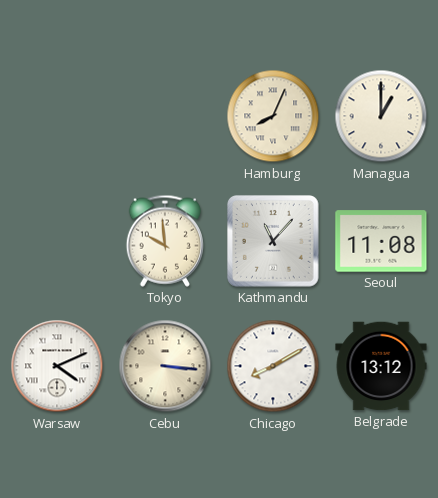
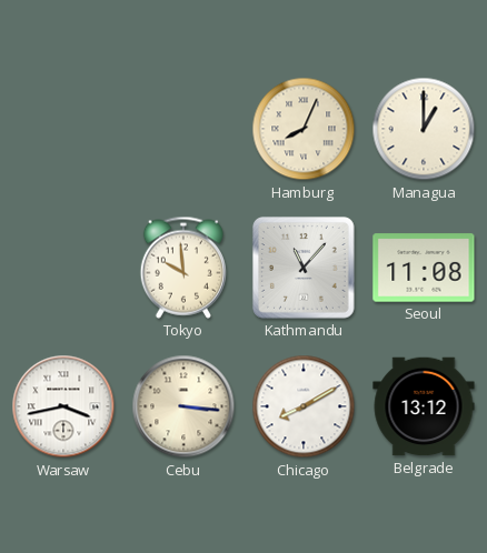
Warsaw: 4:11 -> 3:43 (63, 406)
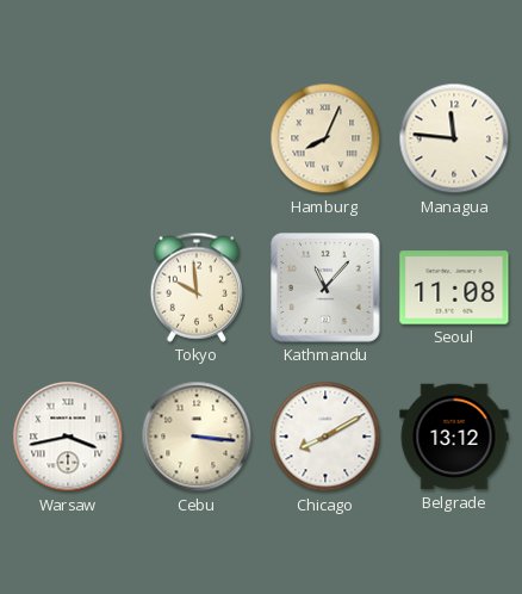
Managua: 1:00 -> 11:46 (454, 138)
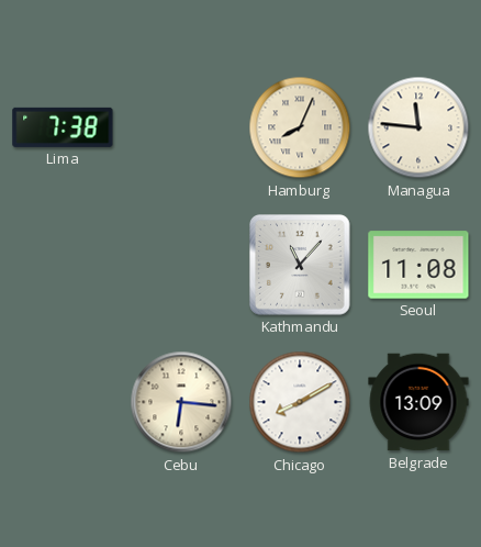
Lima: none -> 7:38 (63, 127)
Tokyo: 9:59 -> none (197, 287)
Warsaw: 3:43 -> none (68, 437)
Cebu: 3:16 -> 6:16 (181, 402)
Belgrade: 13:12 -> 13:09 (418, 402)
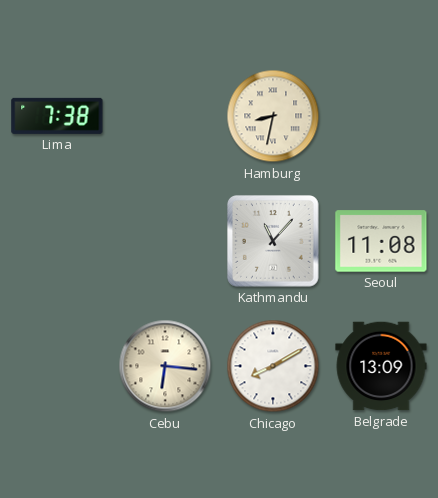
Hamburg: 8:04 -> 8:32 (273, 116)
Managua: 11:46 -> none (418, 127)
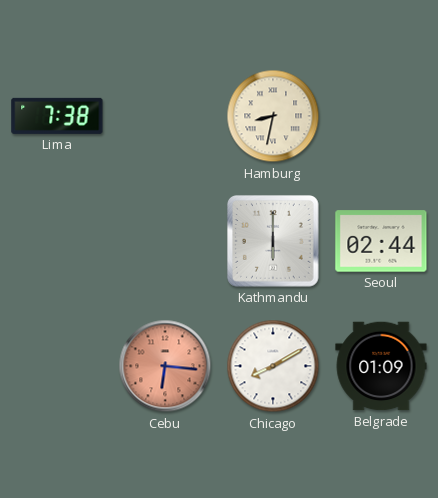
Kathmandu: 11:07 -> 6:00 (274, 242)
Seoul: 11:08 -> 02:44 (381, 241)
Cebu dial: cream -> salmon (165, 366)
Belgrade: 13:09 -> 01:09 (381, 366)
